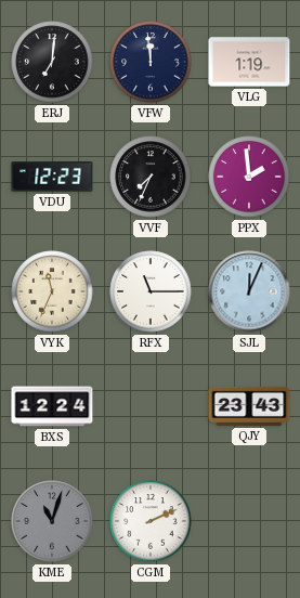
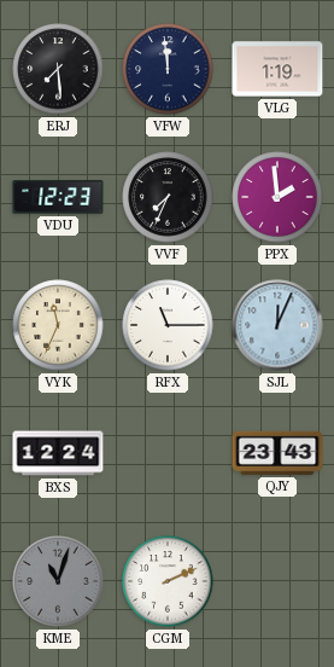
ERJ: 7:01 -> 7:29 (58, 69)
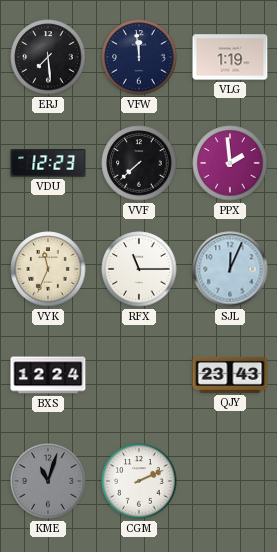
VVF: 7:34 -> 7:38 (139, 163)
